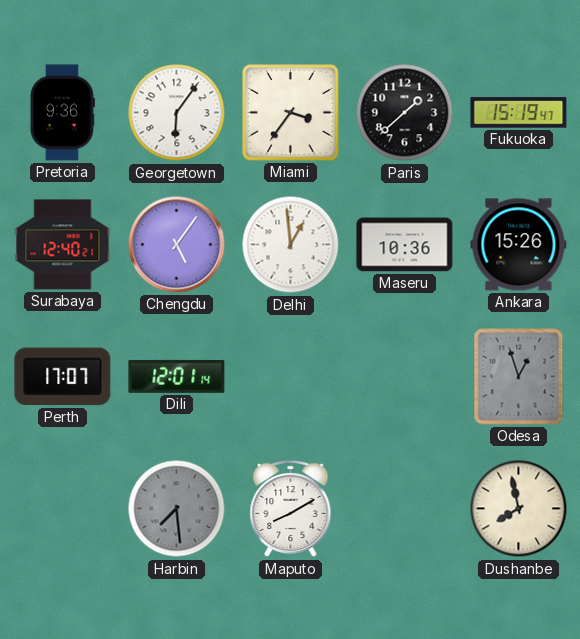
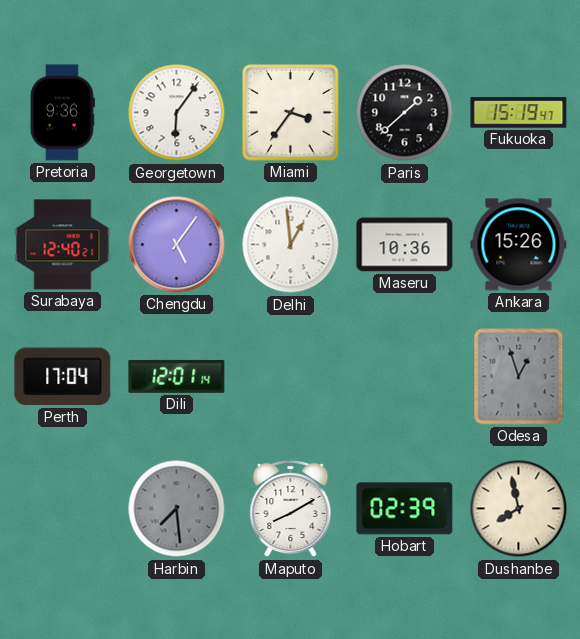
Perth: 17:07 -> 17:04 (63, 377)
Hobart: none -> 02:39 (405, 509)
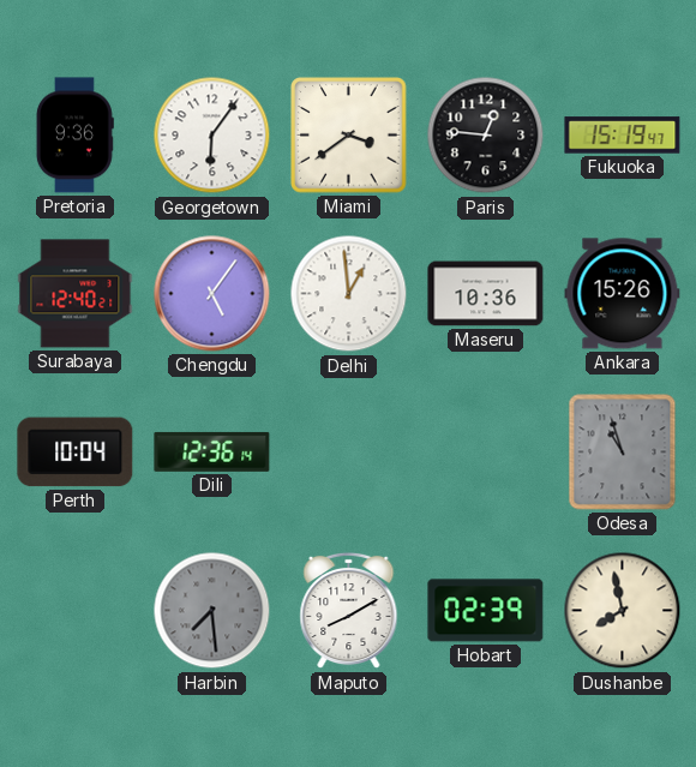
Miami: 3:36 -> 3:39 (349, 136)
Paris: 1:38 -> 12:46 (486, 136)
Perth: 17:04 -> 10:04 (76, 453)
Dili: 12:01 -> 12:36 (212, 451)
Odesa: 12:57 -> 10:57 (623, 453)
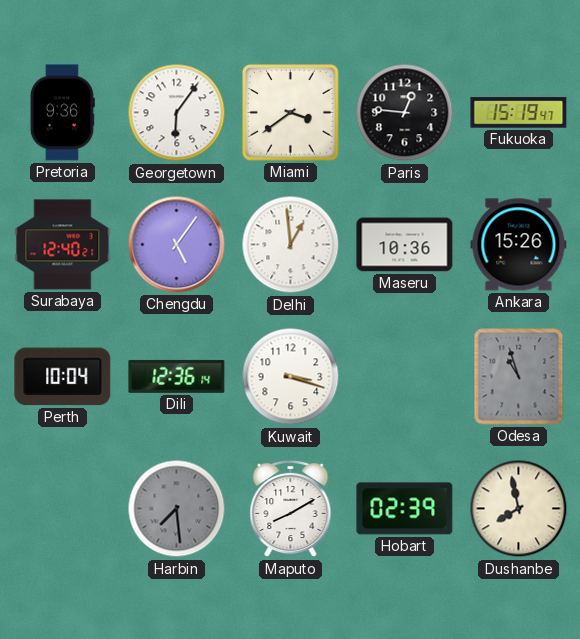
Kuwait: none -> 3:18 (291, 377)
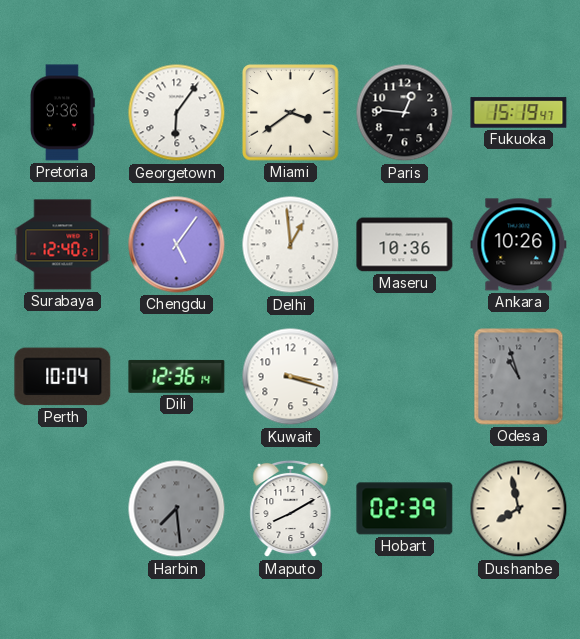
Ankara: 15:26 -> 10:26 (519, 245)
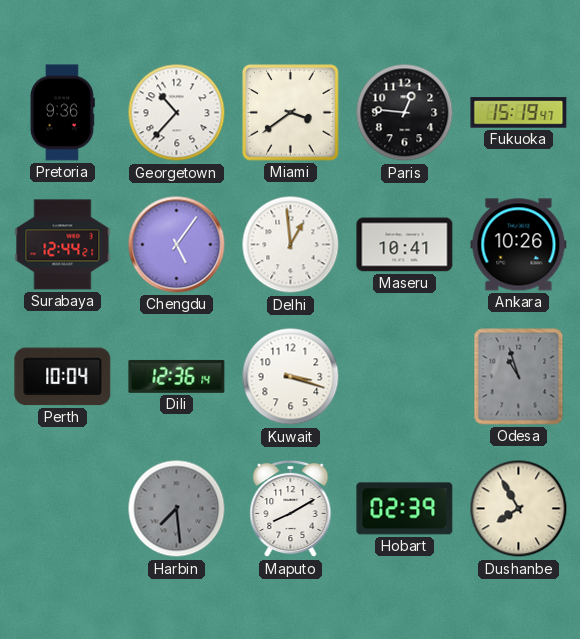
Georgetown: 6:06 -> 10:37 (177, 113)
Surabaya: 12:40 -> 12:44 (63, 245)
Maseru: 10:36 -> 10:41 (405, 245)
Dushanbe: 7:58 -> 7:55 (519, 509)
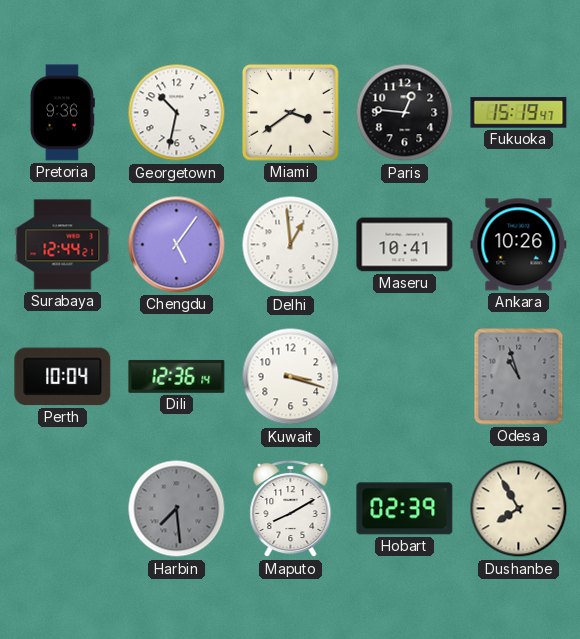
Georgetown: 10:37 -> 10:32 (177, 113)
